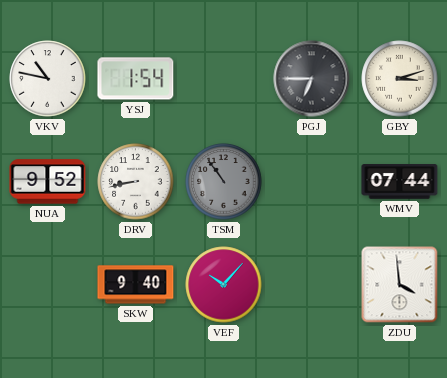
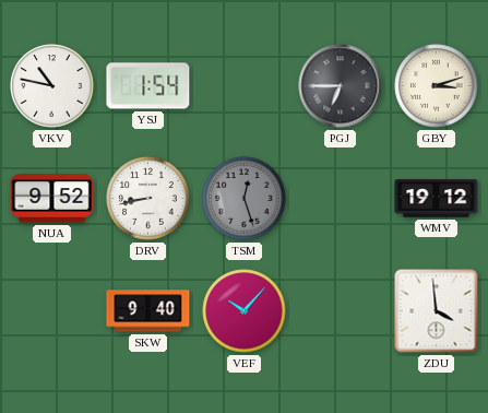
TSM: 10:54 -> 12:27 (245, 199)
WMV: 07:44 -> 19:12 (437, 199)
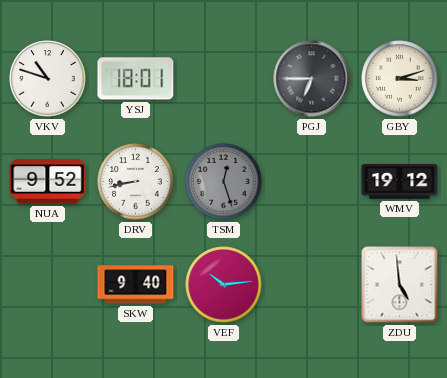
VKV: 10:47 -> 10:48 (48, 79)
YSJ: 1:54 -> 18:01 (136, 79)
VEF: 10:07 -> 10:14 (224, 285)
ZDU: 3:59 -> 4:59 (400, 285)
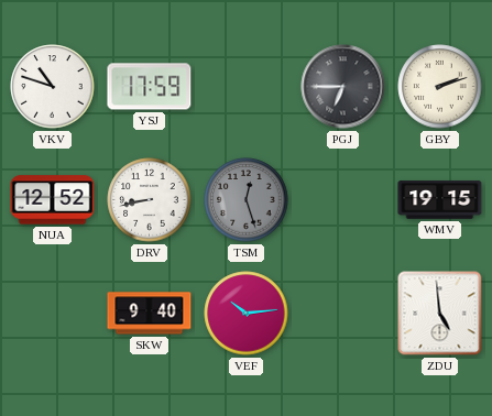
YSJ: 18:01 -> 17:59 (150, 87)
GBY: 3:12 -> 2:12 (440, 87)
NUA: 9:52 -> 12:52 (53, 200)
WMV: 19:12 -> 19:15 (440, 200)
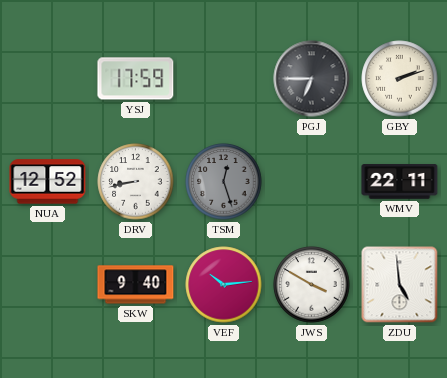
VKV: 10:48 -> none (53, 87)
WMV: 19:15 -> 22:11 (400, 182)
JWS: none -> 3:50 (312, 285)
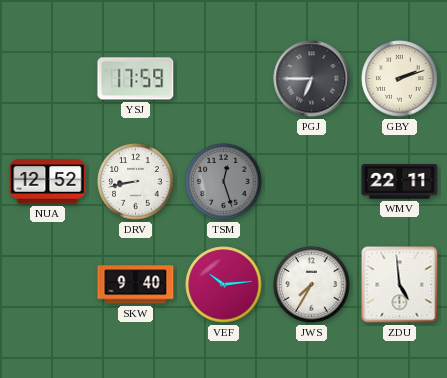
JWS: 3:50 -> 7:35 (312, 285)
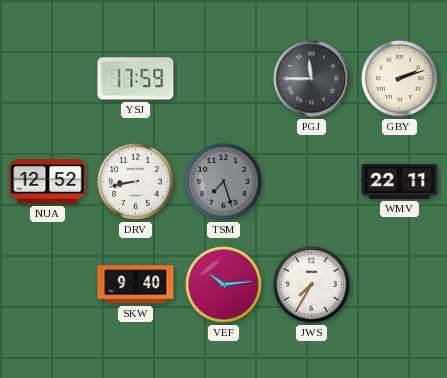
PGJ: 6:45 -> 11:45 (312, 79)
TSM: 12:27 -> 7:27 (224, 182)
ZDU: 4:59 -> none (400, 285)
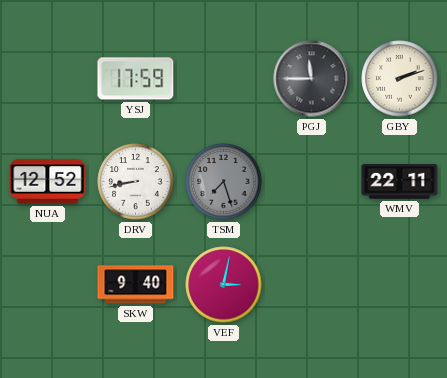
VEF: 10:14 -> 3:02 (224, 285)
JWS: 7:35 -> none (312, 285)
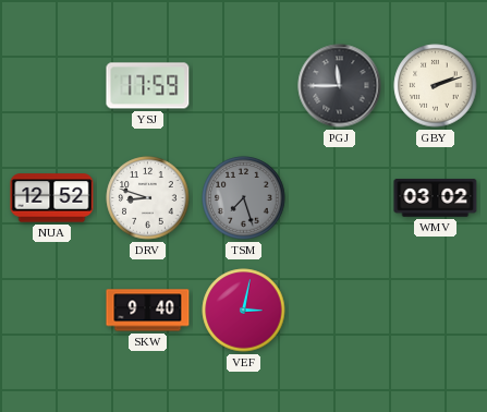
DRV: 8:43 -> 8:48 (148, 198)
WMV: 22:11 -> 03:02 (436, 198)
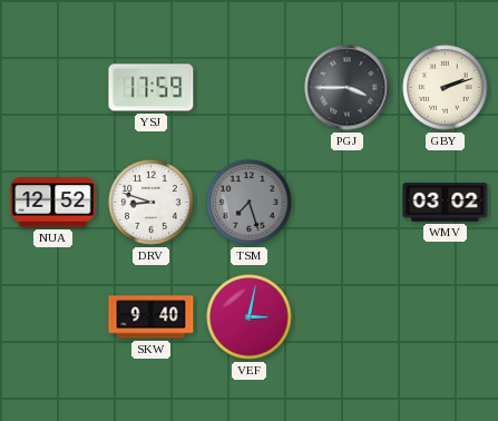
PGJ: 11:45 -> 3:45 (348, 88)
